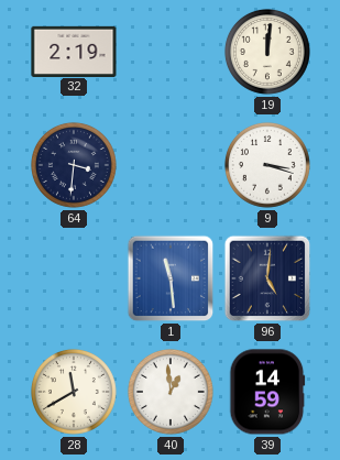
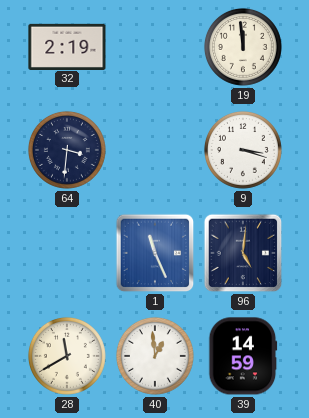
19: 12:01 -> 11:59 (243, 47)
1: 11:29 -> 11:26 (155, 253)
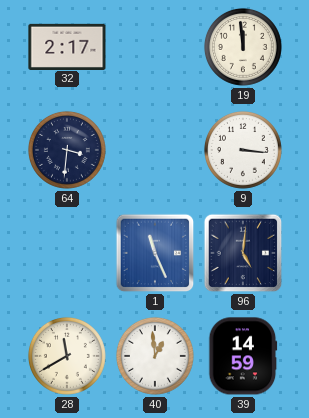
32: 2:19 -> 2:17 (67, 46)
9: 3:18 -> 3:16 (243, 150)
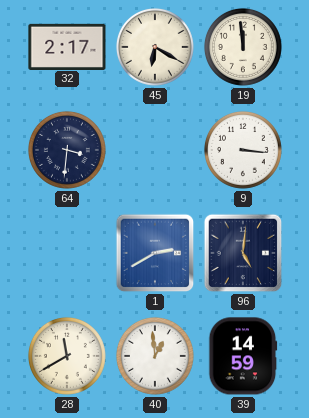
45: none -> 6:20 (155, 47)
1: 11:26 -> 2:40 (155, 253)
